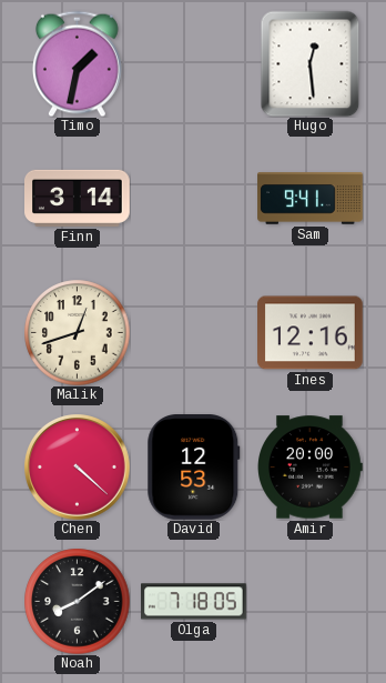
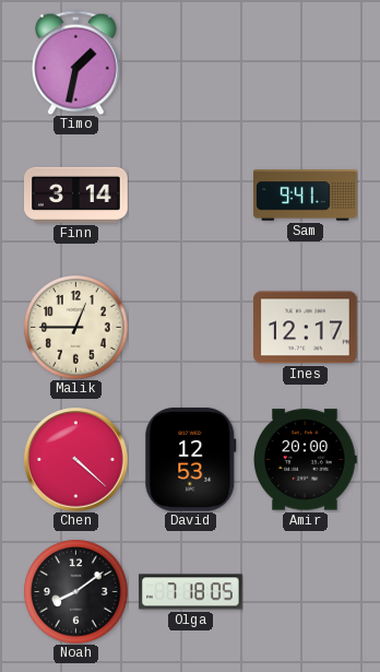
Hugo: 12:29 -> none (311, 63)
Malik: 12:42 -> 12:45 (75, 327)
Ines: 12:16 -> 12:17 (306, 328)
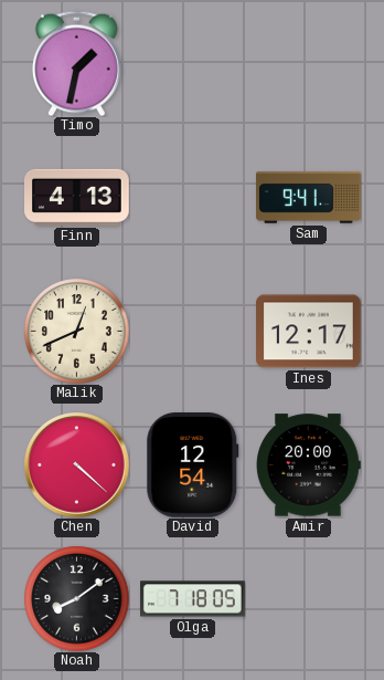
Finn: 3:14 -> 4:13 (77, 197)
Malik: 12:45 -> 12:41 (76, 331)
David: 12:53 -> 12:54 (193, 465)
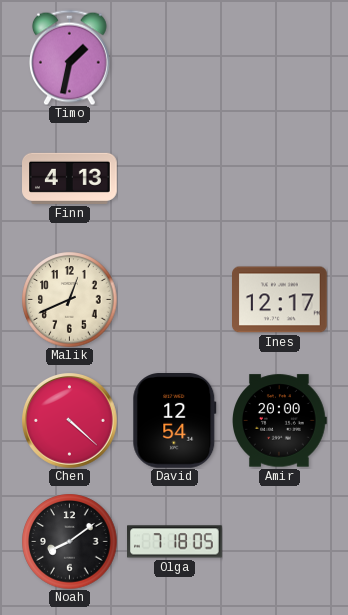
Sam: 9:41 -> none (309, 198)
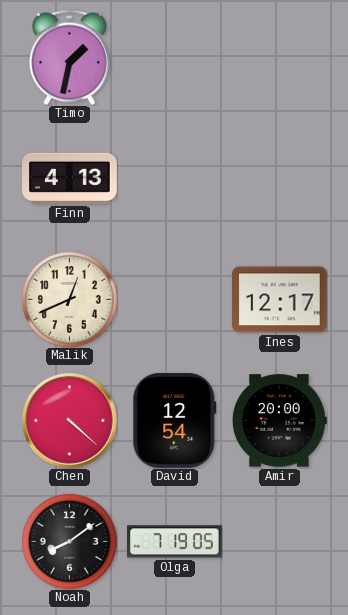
Olga: 7:18 -> 7:19 (175, 542)
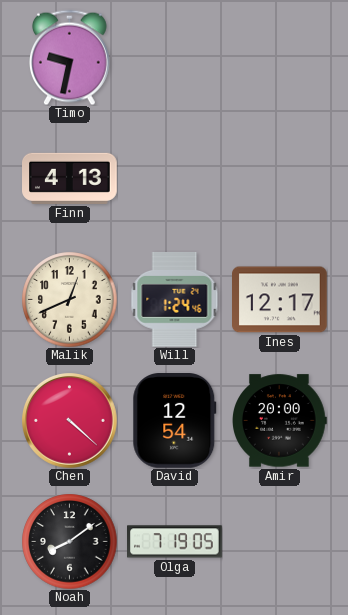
Timo: 1:32 -> 9:32 (70, 57)
Will: none -> 1:24 (175, 300)
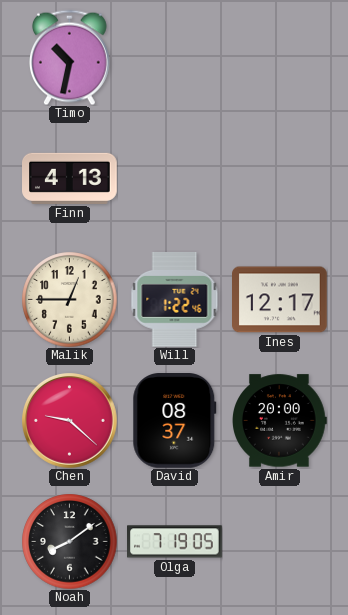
Timo: 9:32 -> 10:32 (70, 57)
Malik: 12:41 -> 12:45 (69, 299)
Will: 1:24 -> 1:22 (175, 300)
Chen: 4:22 -> 9:22 (70, 421)
David: 12:54 -> 08:37 (175, 421)
